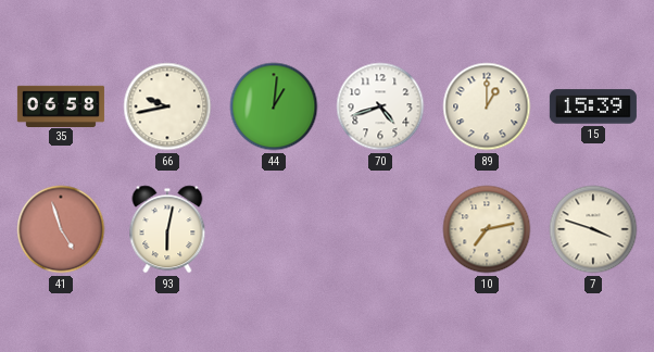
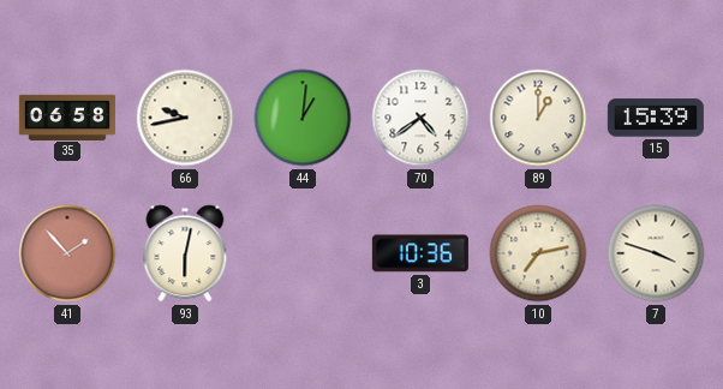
70: 4:42 -> 4:39 (420, 118)
41: 4:57 -> 1:53 (67, 253)
3: none -> 10:36 (420, 253)
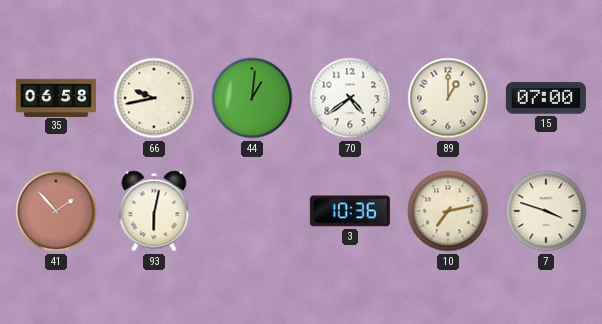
15: 15:39 -> 07:00 (546, 98)
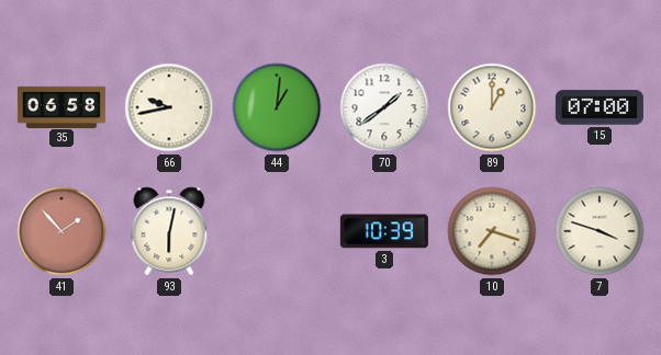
70: 4:39 -> 1:39 (384, 107)
3: 10:36 -> 10:39 (384, 231)
10: 7:13 -> 7:18 (492, 231)
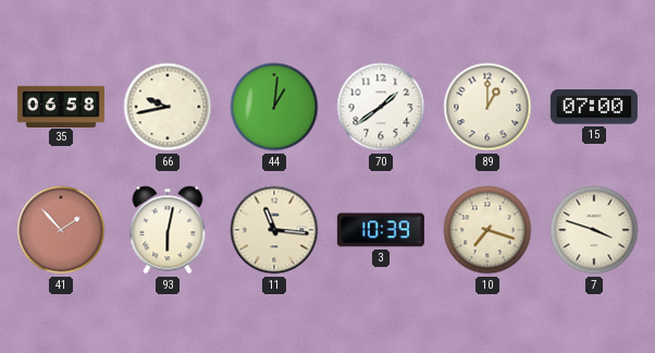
11: none -> 11:16 (274, 230)
